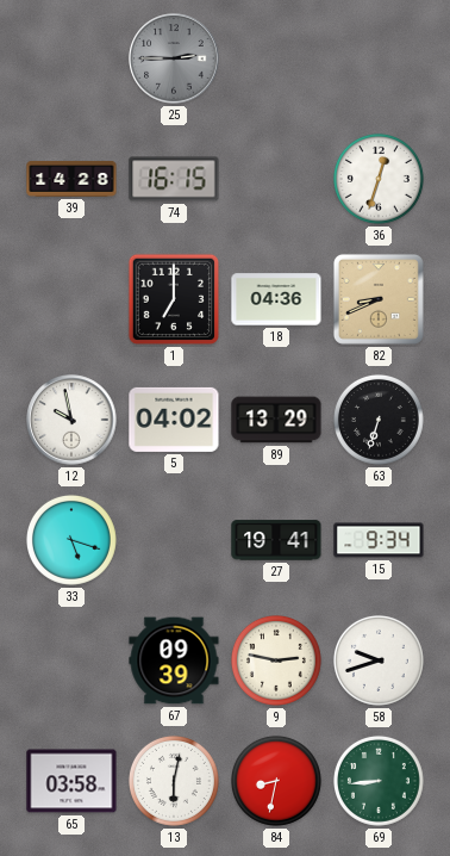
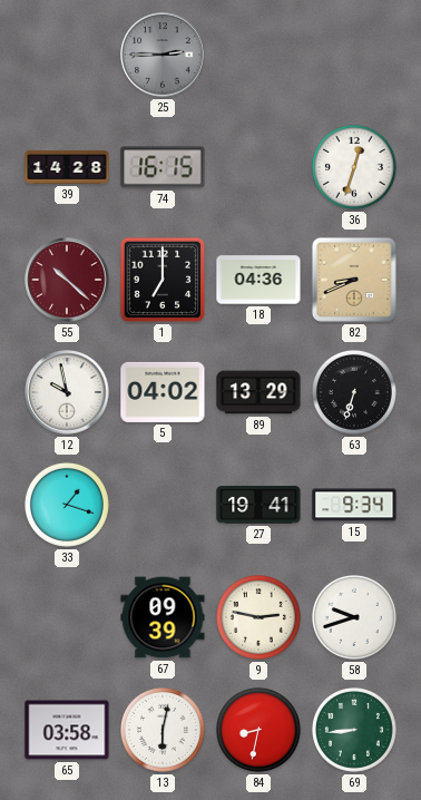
55: none -> 10:22 (67, 280)
33: 5:18 -> 1:18 (67, 505)
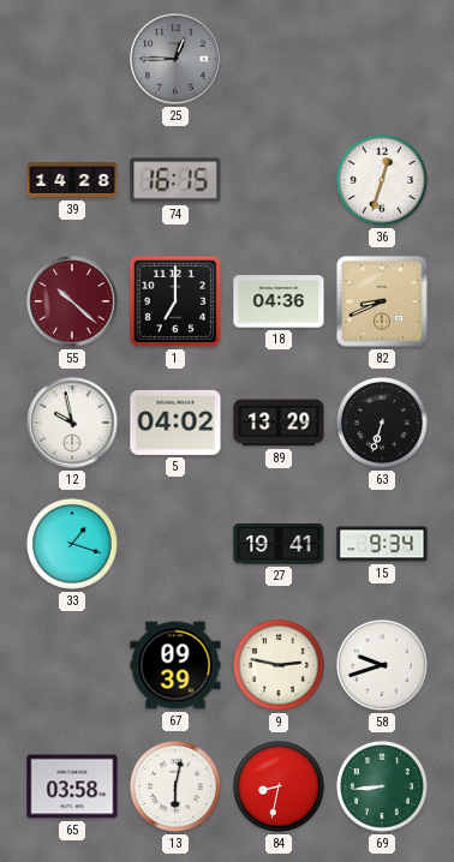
25: 2:45 -> 12:45 (175, 59)
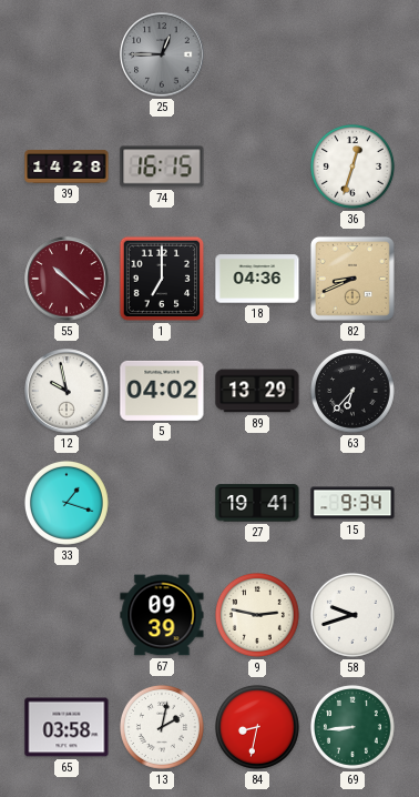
63: 6:33 -> 6:37 (352, 391)
13: 6:02 -> 2:02 (162, 727)
